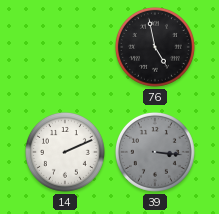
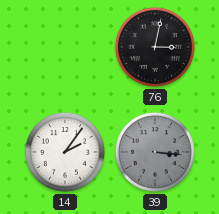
76: 4:58 -> 3:02 (155, 47)
14: 2:11 -> 2:06 (65, 152)
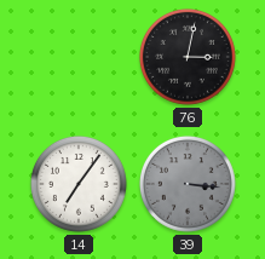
14: 2:06 -> 7:06 (79, 184)
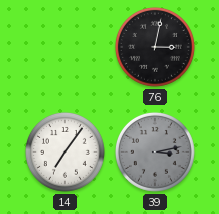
39: 3:16 -> 3:13 (155, 152)
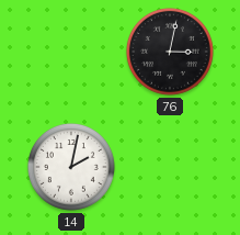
14: 7:06 -> 2:02 (71, 167)
39: 3:13 -> none (155, 152)
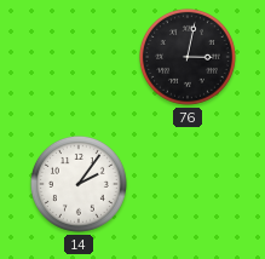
14: 2:02 -> 2:06 (79, 184)
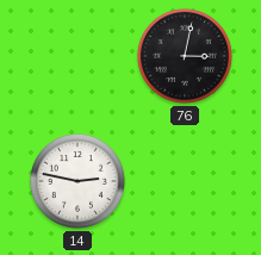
14: 2:06 -> 2:47 (77, 181)
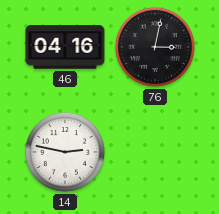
46: none -> 04:16 (65, 47)
